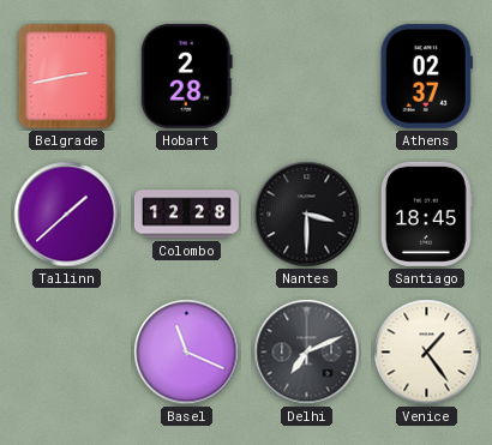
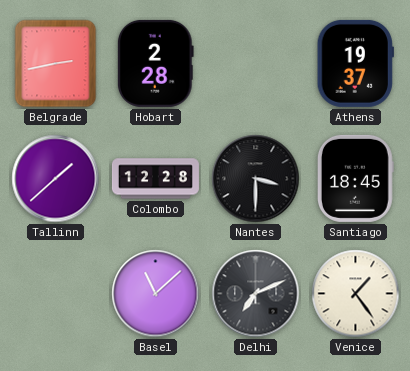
Athens: 02:37 -> 19:37 (355, 63)
Basel: 11:19 -> 11:08 (156, 294)
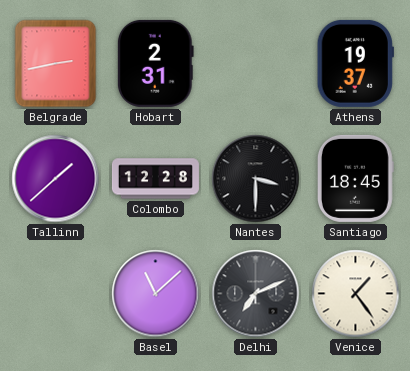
Hobart: 2:28 -> 2:31 (155, 63)
